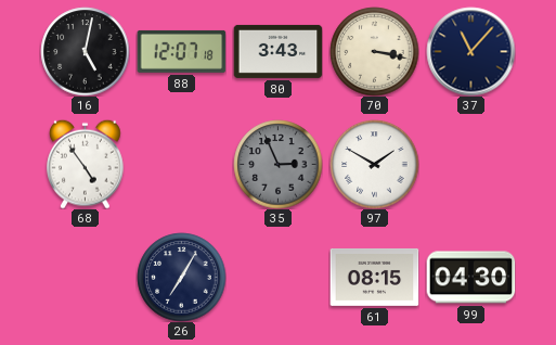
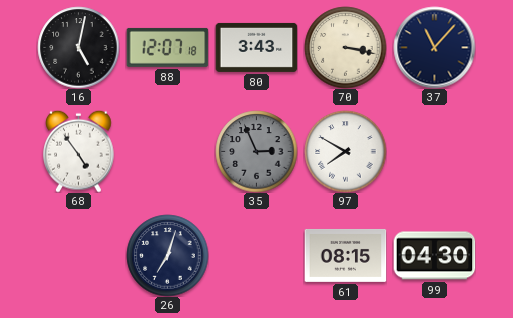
97: 1:50 -> 7:50 (345, 151)
26: 7:05 -> 7:03 (167, 255)
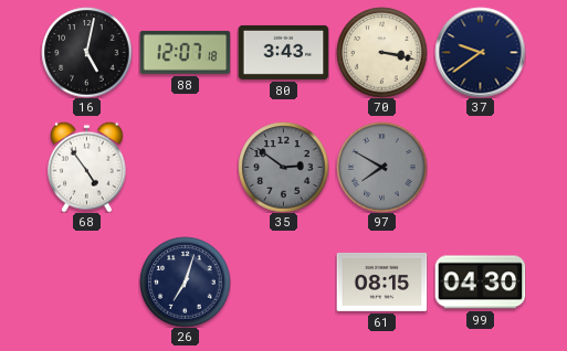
37: 11:07 -> 9:39 (480, 52)
35: 2:56 -> 2:51 (283, 167)
97 dial: white -> grey (381, 167)
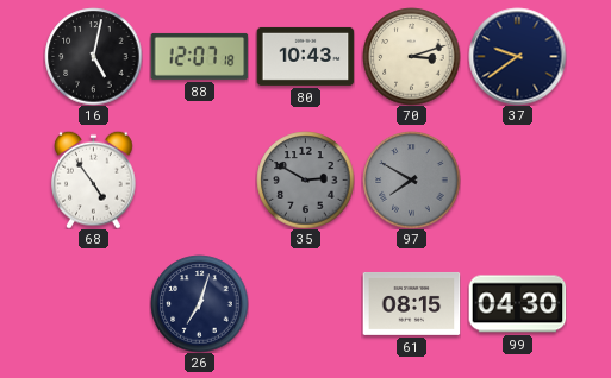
80: 3:43 -> 10:43 (305, 56)
70: 3:17 -> 3:12 (411, 56)
35: 2:51 -> 2:50 (305, 179)
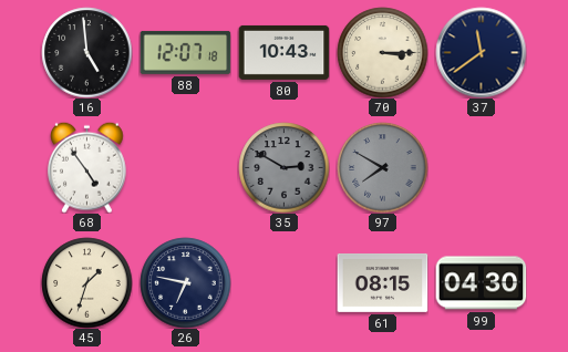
16: 5:02 -> 4:59 (86, 52)
70: 3:12 -> 3:15 (382, 52)
37: 9:39 -> 11:39 (481, 52)
45: none -> 1:33 (86, 282)
26: 7:03 -> 6:47 (185, 282)
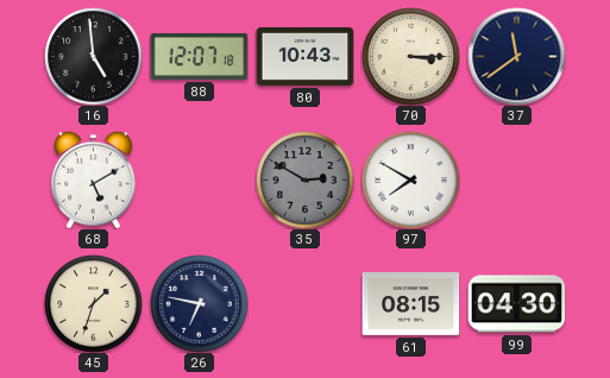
68: 4:54 -> 5:10 (94, 179)
97 dial: grey -> white (410, 179)
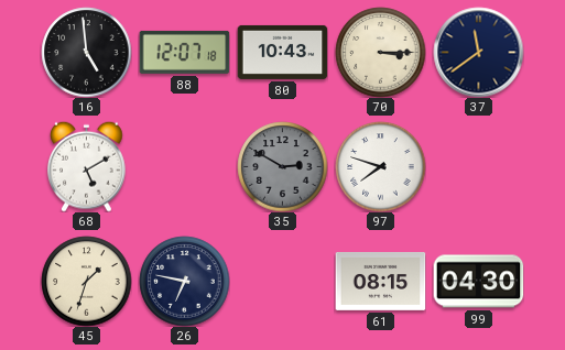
97: 7:50 -> 7:48 (380, 166)
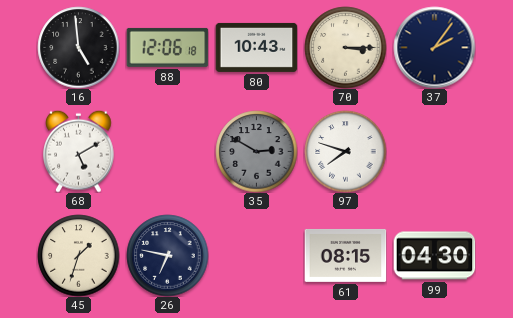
88: 12:07 -> 12:06 (167, 47)
37: 11:39 -> 2:06 (434, 47)
